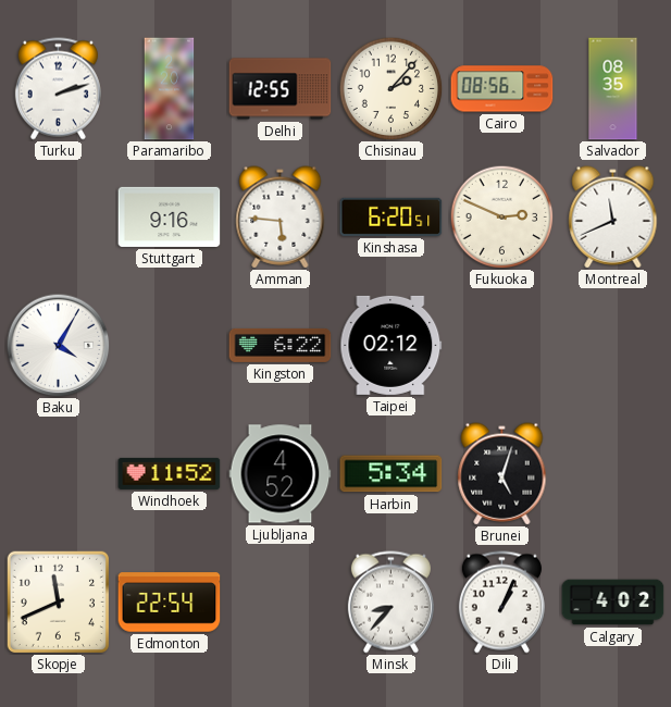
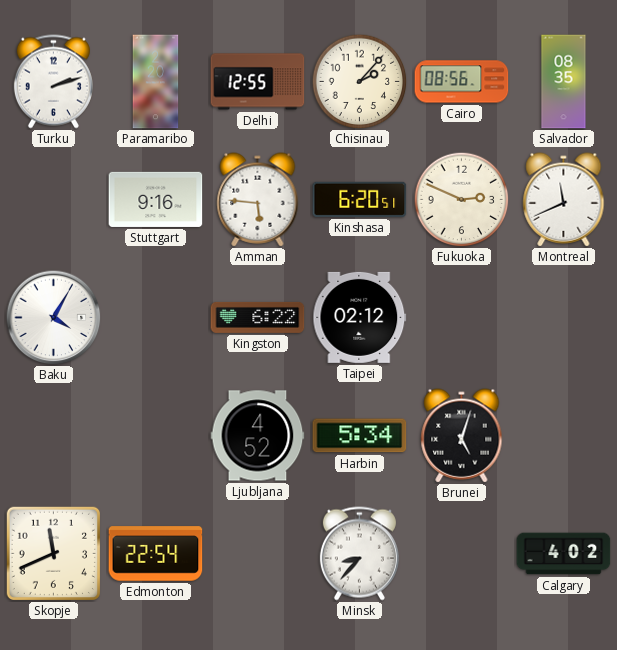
Windhoek: 11:52 -> none (170, 473)
Dili: 1:04 -> none (501, 603)
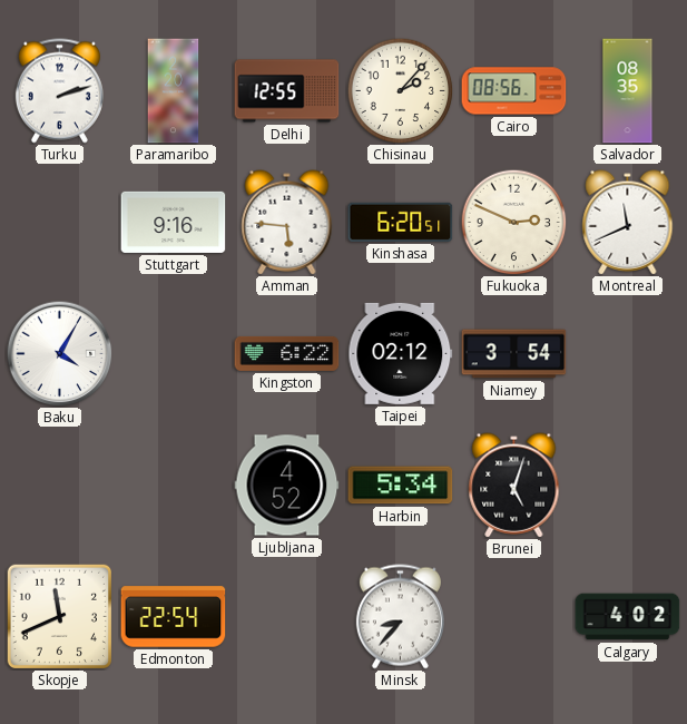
Niamey: none -> 3:54 (514, 354)
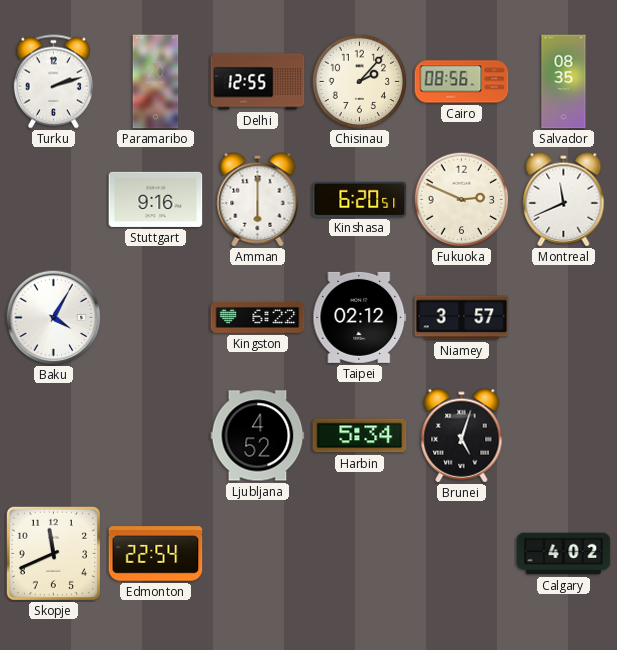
Amman: 5:46 -> 6:00 (258, 200)
Niamey: 3:54 -> 3:57 (462, 318)
Minsk: 8:37 -> none (400, 617)
